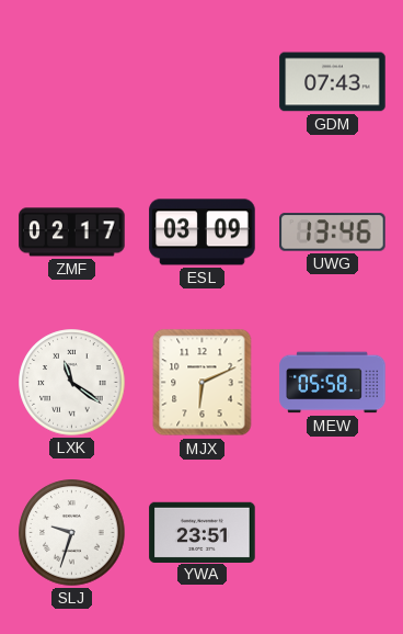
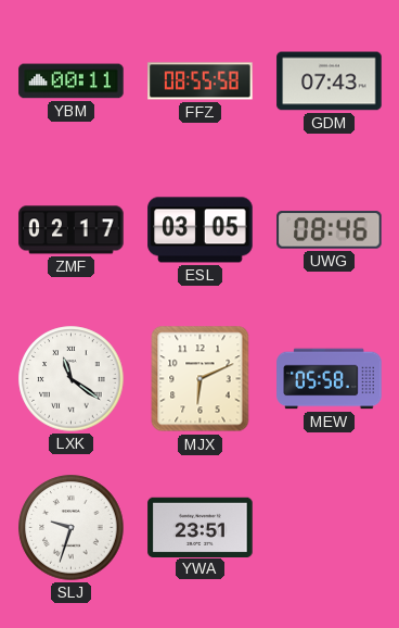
YBM: none -> 00:11 (72, 81)
FFZ: none -> 08:55 (201, 81)
ESL: 03:09 -> 03:05 (201, 230)
UWG: 13:46 -> 08:46 (330, 230)
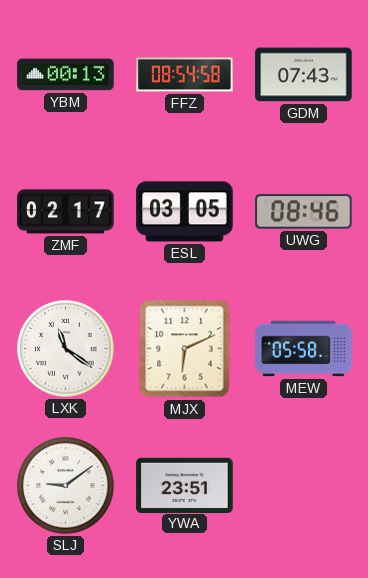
YBM: 00:11 -> 00:13 (66, 75)
FFZ: 08:55 -> 08:54 (185, 75)
SLJ: 9:33 -> 9:09 (66, 486)
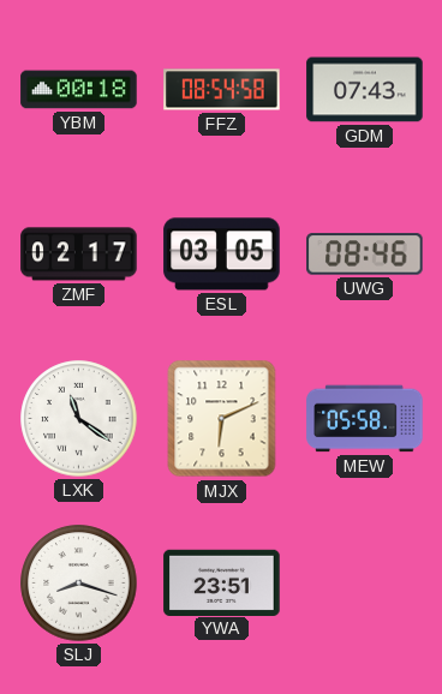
YBM: 00:13 -> 00:18 (79, 90)
SLJ: 9:09 -> 8:18 (79, 584)
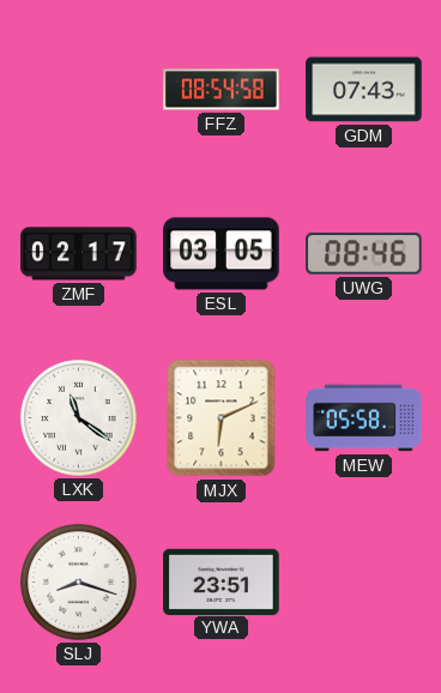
YBM: 00:18 -> none (79, 90)
